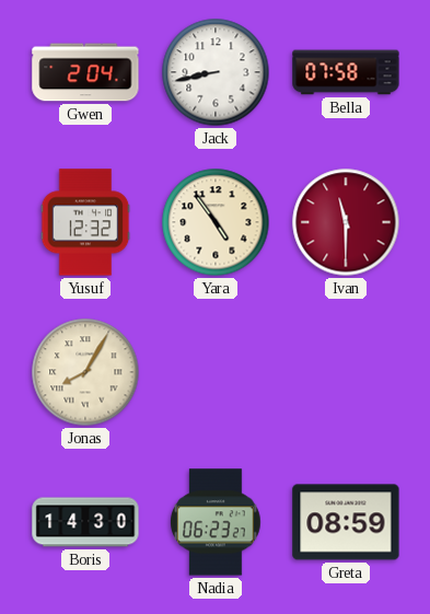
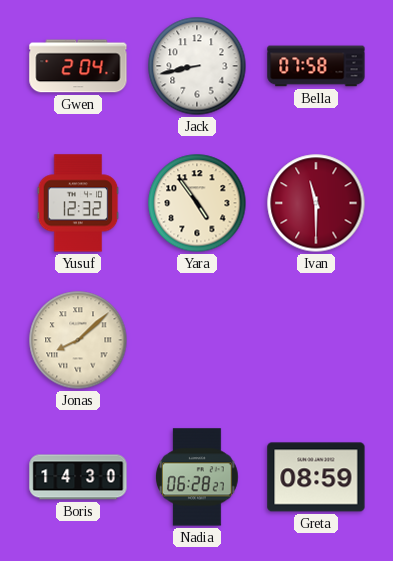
Jonas: 8:05 -> 8:08 (78, 340)
Nadia: 06:23 -> 06:28 (198, 477)
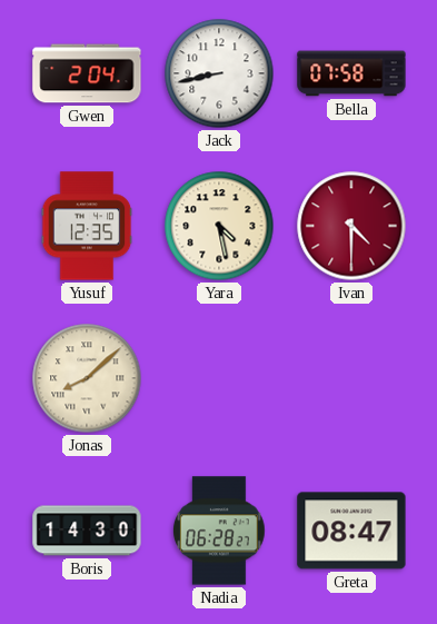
Yusuf: 12:32 -> 12:35 (87, 226)
Yara: 4:54 -> 4:28 (219, 226)
Ivan: 11:30 -> 4:30 (351, 226)
Greta: 08:59 -> 08:47 (351, 531)
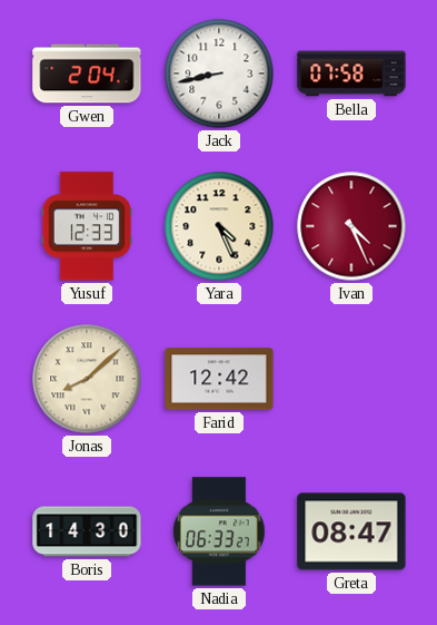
Yusuf: 12:35 -> 12:33 (87, 226)
Yara: 4:28 -> 4:26 (219, 226)
Ivan: 4:30 -> 4:26 (351, 226)
Farid: none -> 12:42 (219, 379)
Nadia: 06:28 -> 06:33 (220, 531)
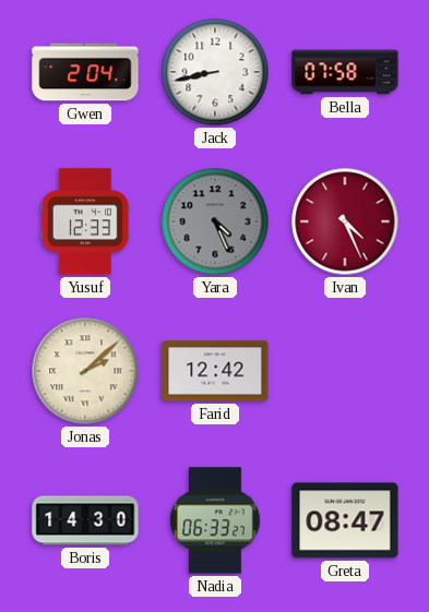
Yara dial: cream -> grey (215, 221)
Jonas: 8:08 -> 2:08 (85, 371)
